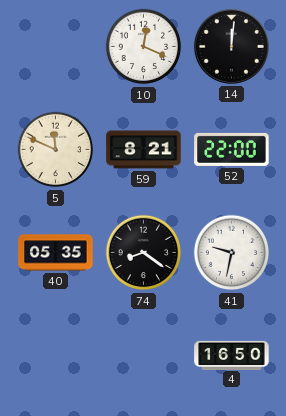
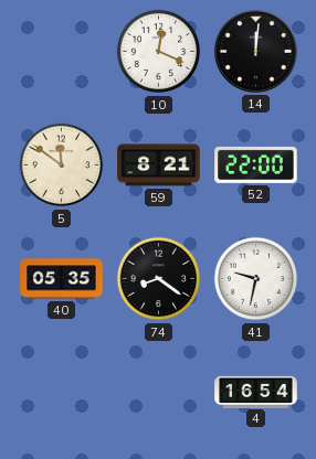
5: 11:49 -> 11:51 (62, 166)
4: 16:50 -> 16:54 (256, 392)
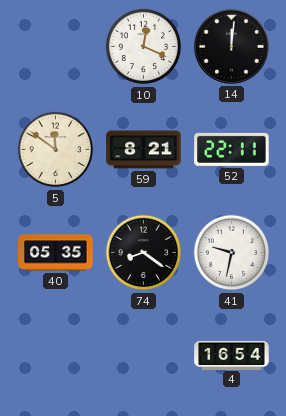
52: 22:00 -> 22:11 (232, 149)
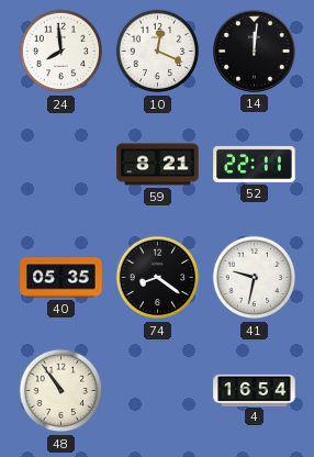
24: none -> 7:59 (61, 52)
5: 11:51 -> none (56, 150)
48: none -> 10:54 (61, 391)
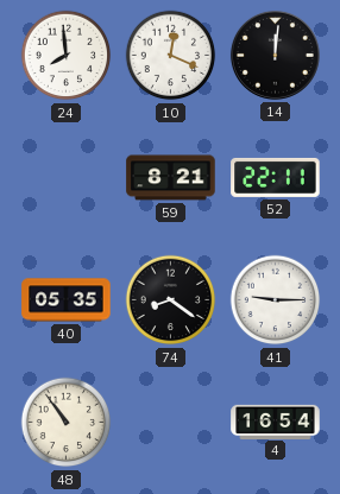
41: 9:32 -> 9:15 (276, 300)
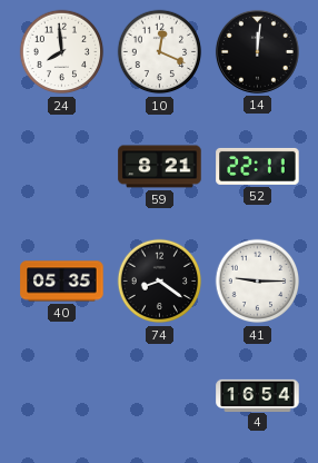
48: 10:54 -> none (67, 423)
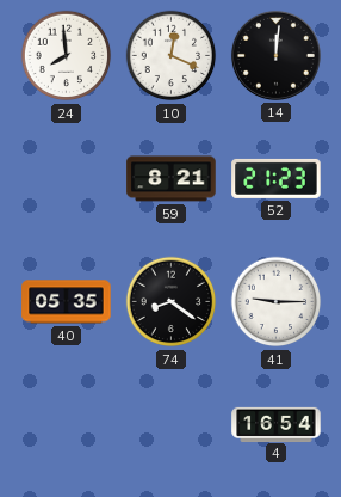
52: 22:11 -> 21:23 (277, 178)
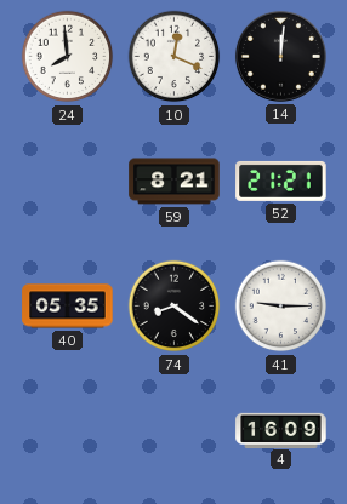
52: 21:23 -> 21:21 (281, 181)
4: 16:54 -> 16:09 (281, 430)
